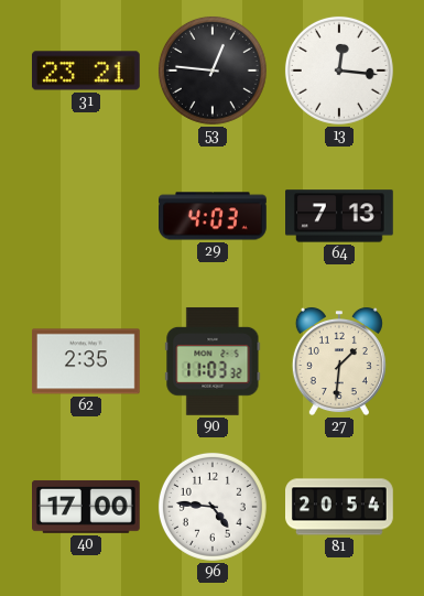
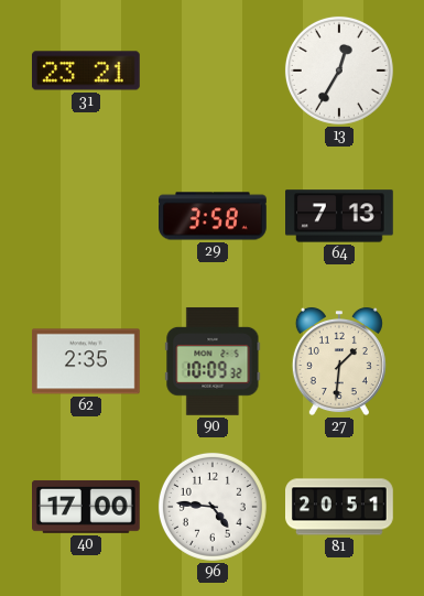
53: 12:46 -> none (213, 71)
13: 12:16 -> 12:35 (339, 71)
29: 4:03 -> 3:58 (214, 216)
90: 11:03 -> 10:09 (213, 361)
81: 20:54 -> 20:51 (340, 507)
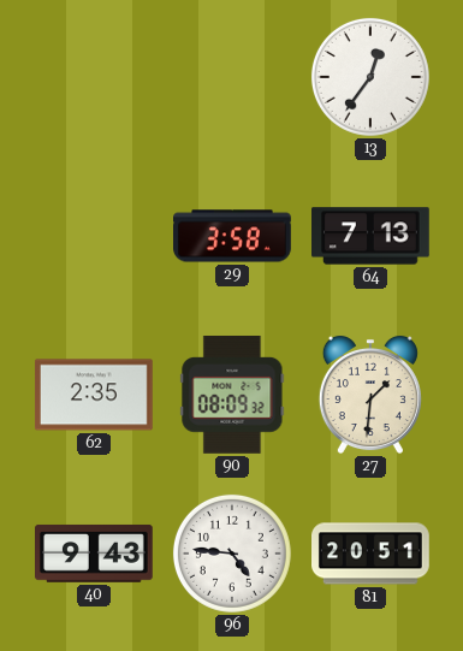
31: 23:21 -> none (86, 71)
13: 12:35 -> 12:36 (370, 77)
90: 10:09 -> 08:09 (232, 395)
40: 17:00 -> 9:43 (95, 554)
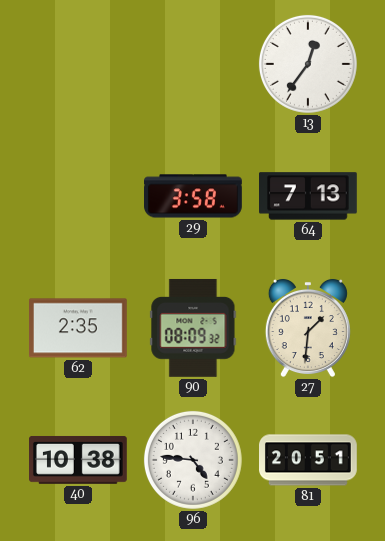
40: 9:43 -> 10:38 (79, 460)
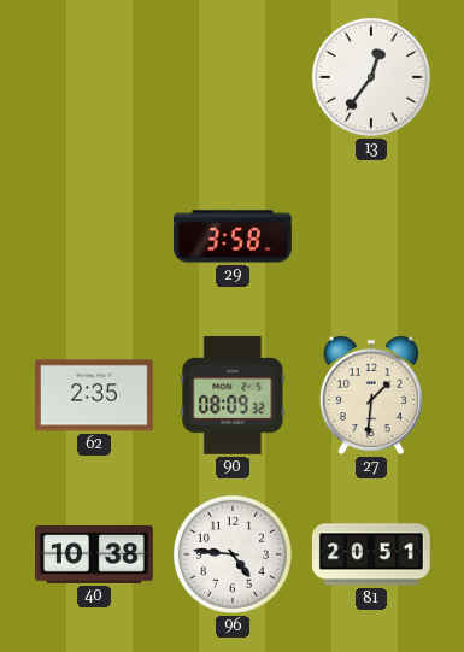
64: 7:13 -> none (309, 196)
